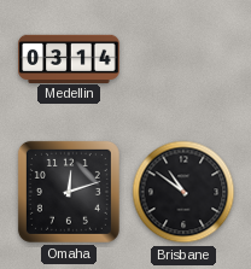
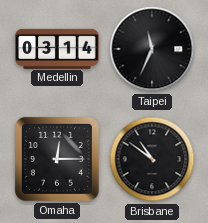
Taipei: none -> 11:34 (152, 49)
Omaha: 12:12 -> 12:15 (57, 159)
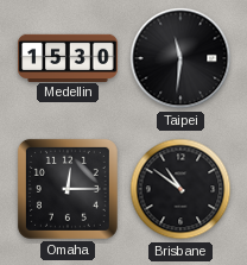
Medellin: 03:14 -> 15:30 (68, 57)
Taipei: 11:34 -> 11:31 (180, 58)
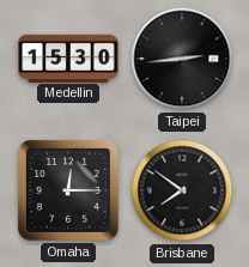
Taipei: 11:31 -> 2:44 (182, 59)
Brisbane: 10:51 -> 7:51 (182, 190)
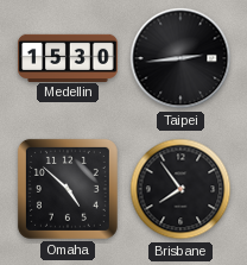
Omaha: 12:15 -> 4:52 (68, 189)
Brisbane: 7:51 -> 7:54 (180, 189)
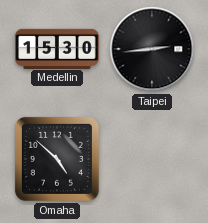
Brisbane: 7:54 -> none (180, 189)
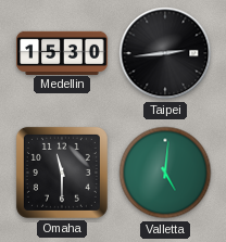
Omaha: 4:52 -> 11:30 (62, 173)
Valletta: none -> 5:01 (165, 173)
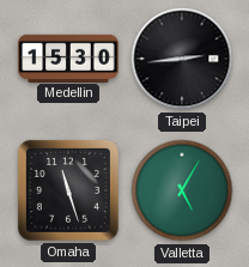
Omaha: 11:30 -> 11:27 (68, 190)
Valletta: 5:01 -> 5:05 (182, 190)
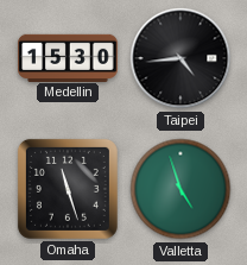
Taipei: 2:44 -> 4:44 (180, 58)
Valletta: 5:05 -> 4:57 (180, 189)
